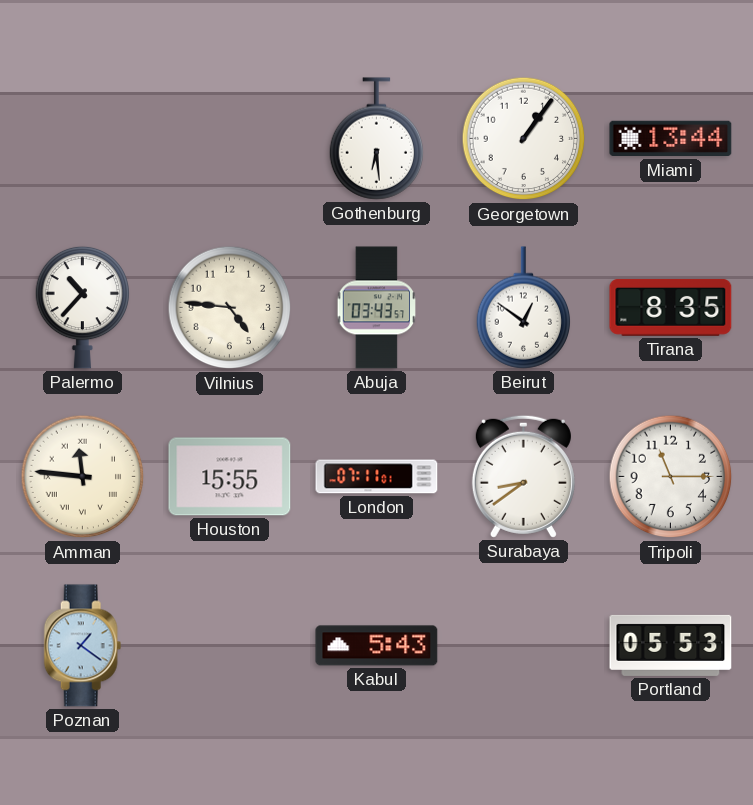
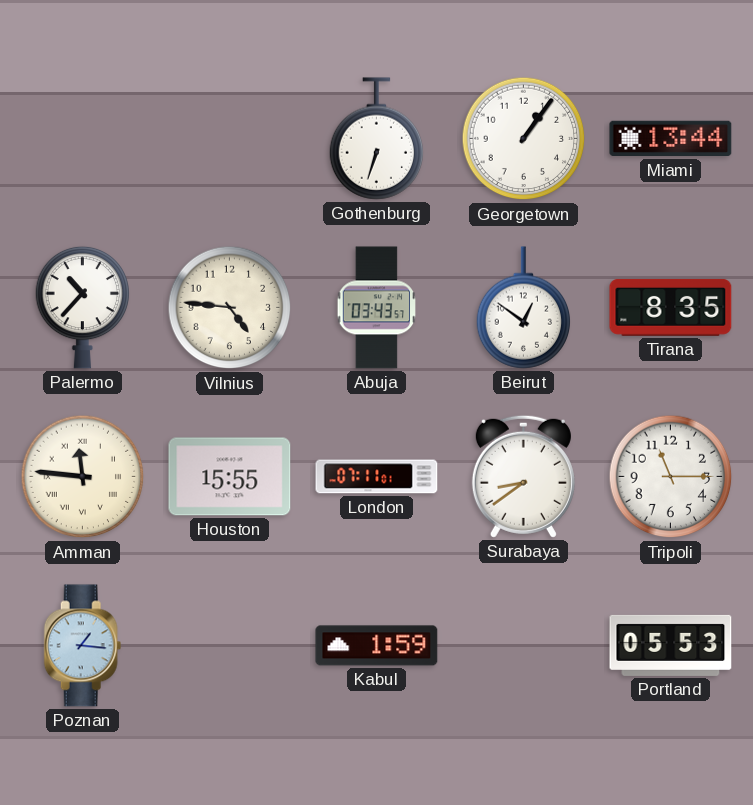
Gothenburg: 6:29 -> 6:33 (377, 139)
Poznan: 1:21 -> 1:16 (83, 646)
Kabul: 5:43 -> 1:59 (377, 646)
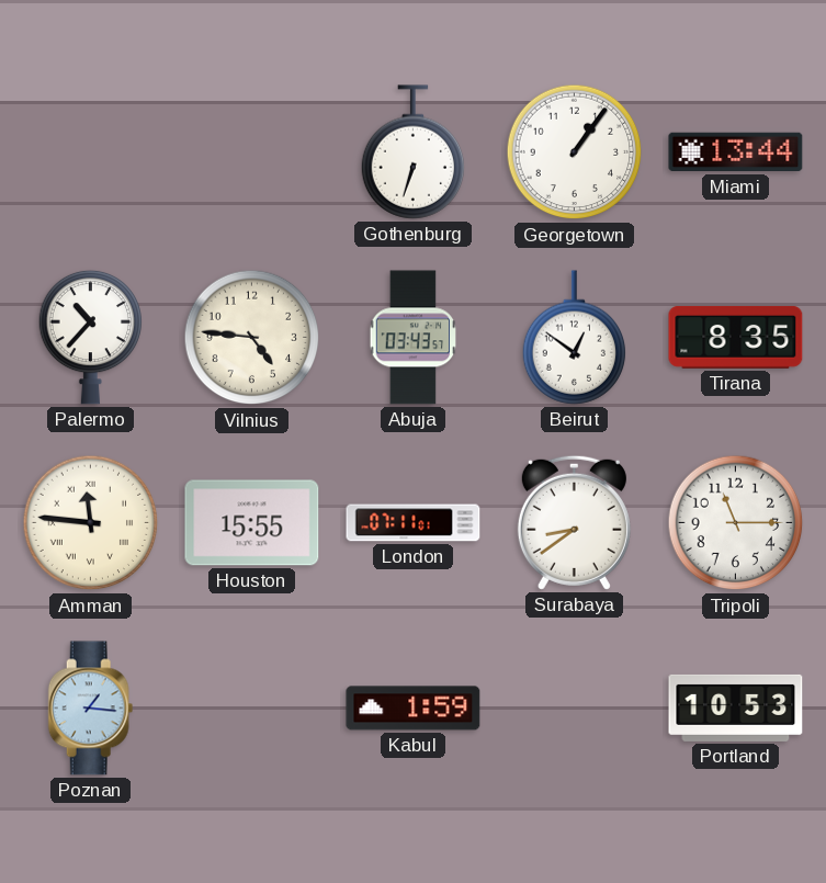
Portland: 05:53 -> 10:53 (736, 707)
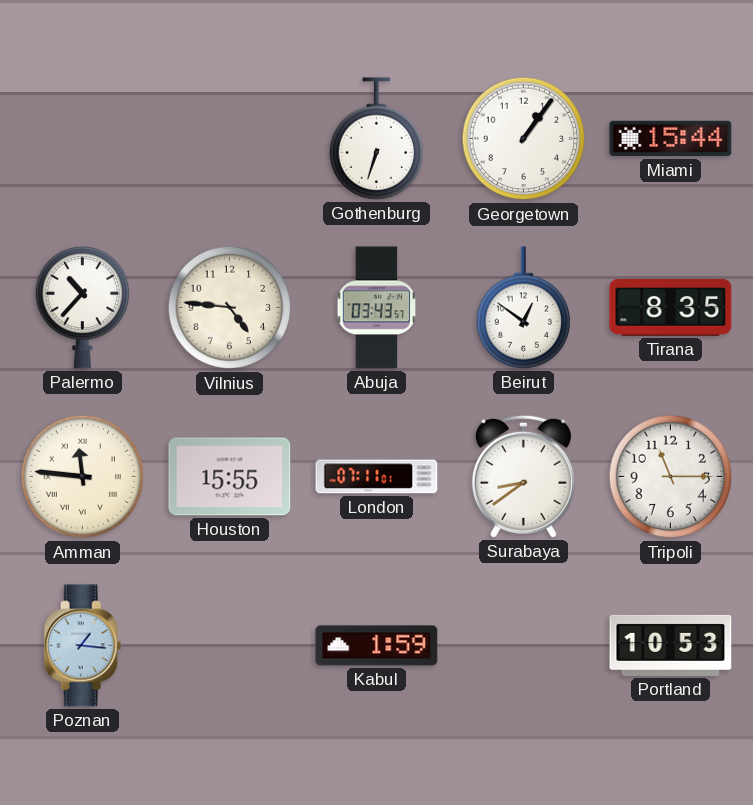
Miami: 13:44 -> 15:44 (671, 139)
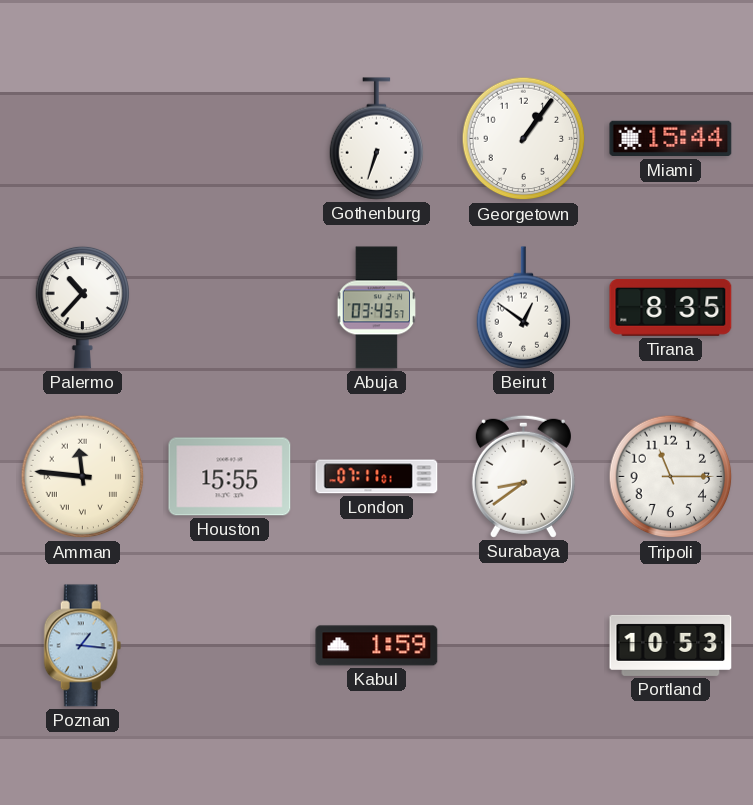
Vilnius: 4:46 -> none (230, 308)
